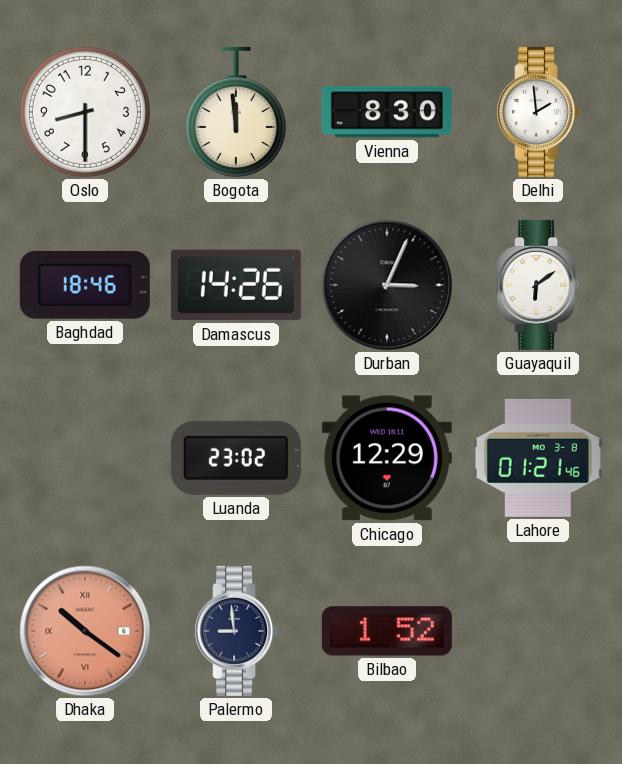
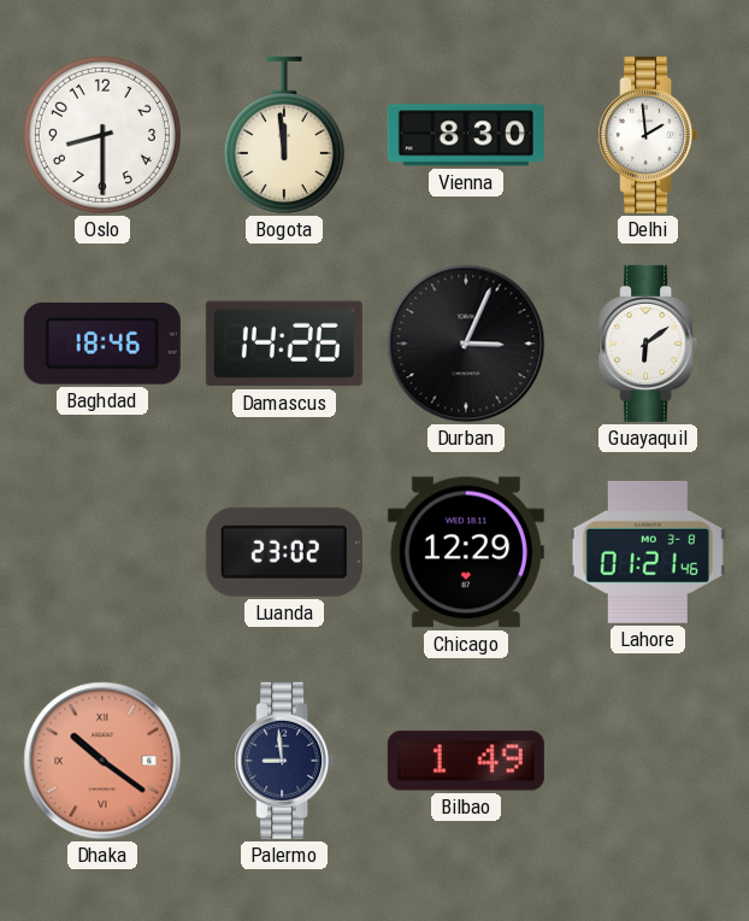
Bilbao: 1:52 -> 1:49 (466, 761)
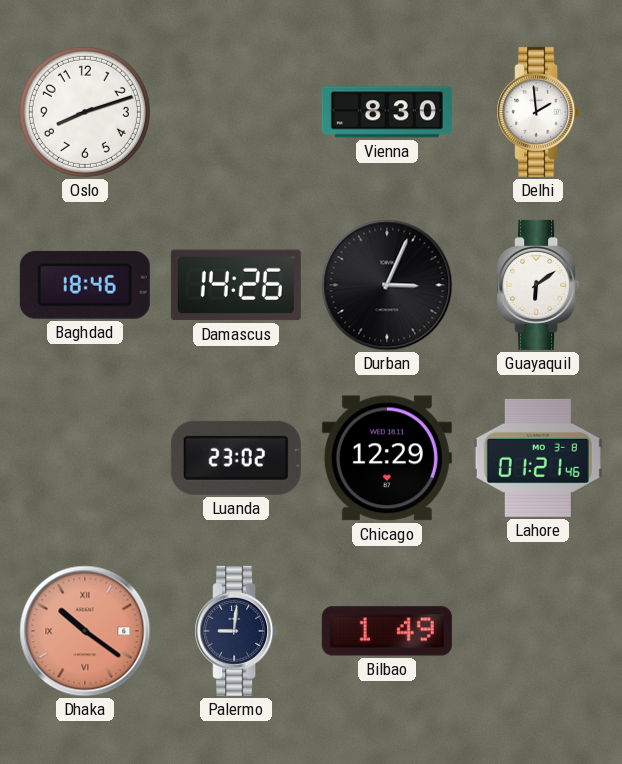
Oslo: 8:30 -> 8:12 (85, 112)
Bogota: 11:59 -> none (284, 135)
Palermo: 8:59 -> 9:01 (236, 631)
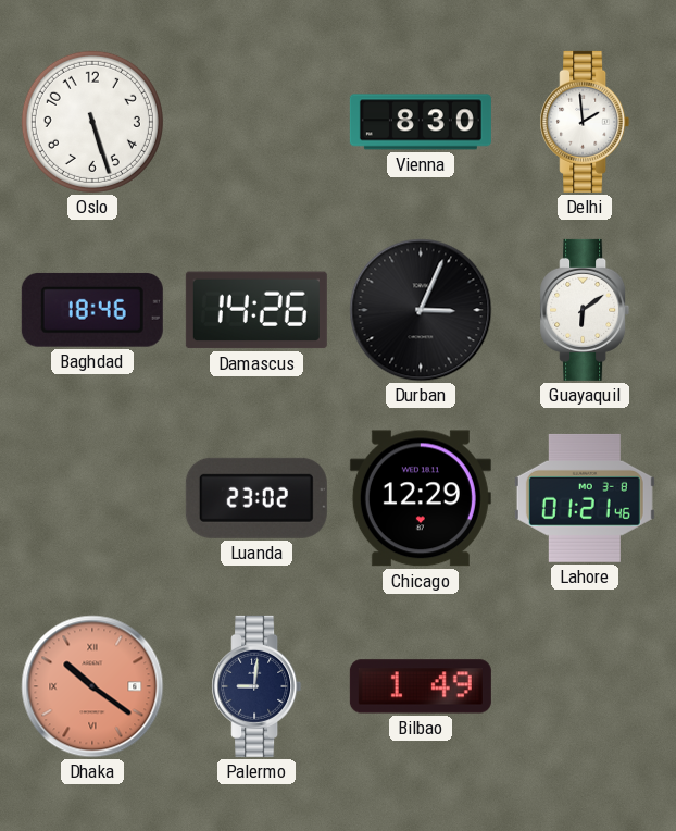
Oslo: 8:12 -> 5:27 (92, 122)
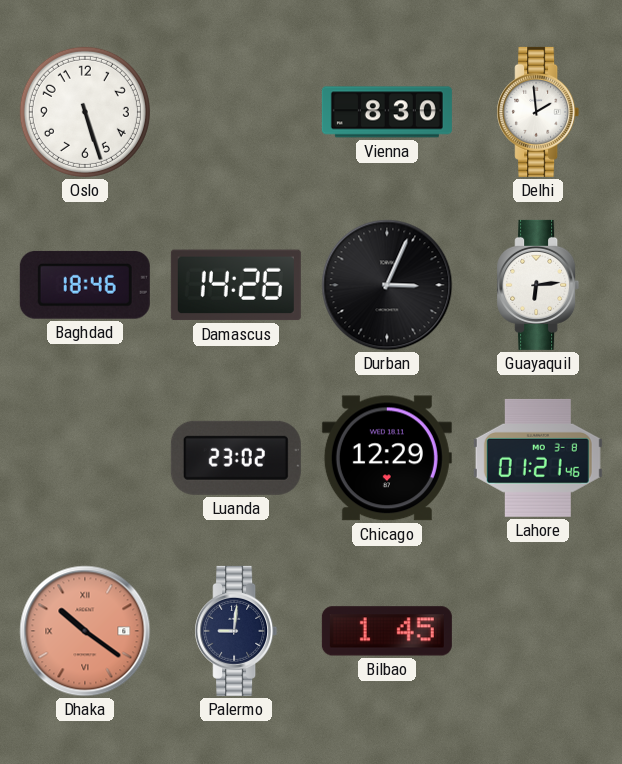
Guayaquil: 6:09 -> 6:14 (538, 285)
Bilbao: 1:49 -> 1:45 (387, 631)
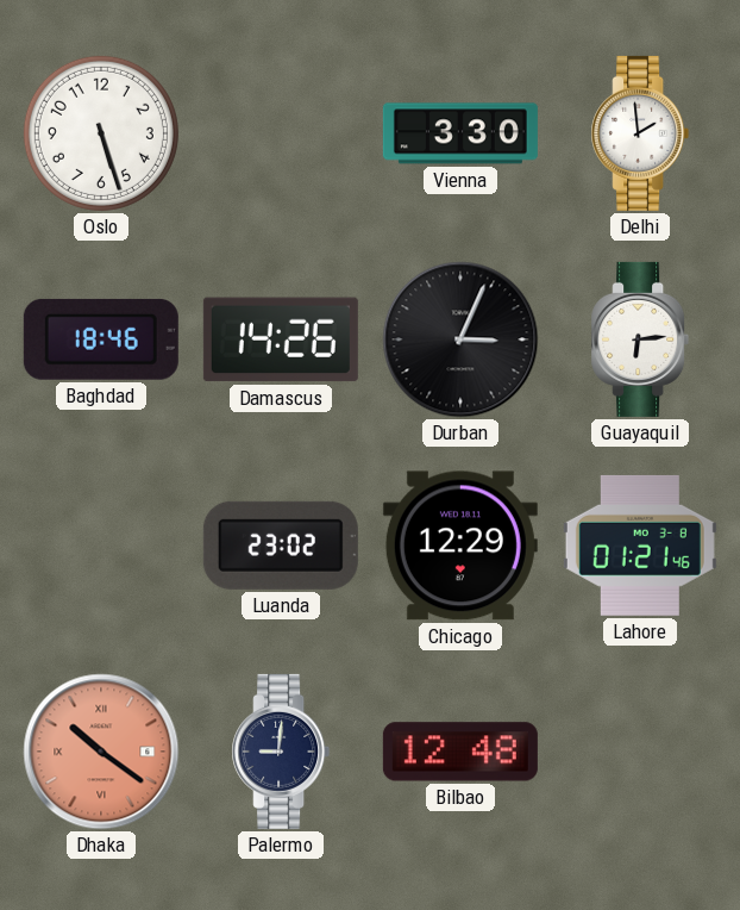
Vienna: 8:30 -> 3:30 (460, 133)
Bilbao: 1:45 -> 12:48 (460, 752)
